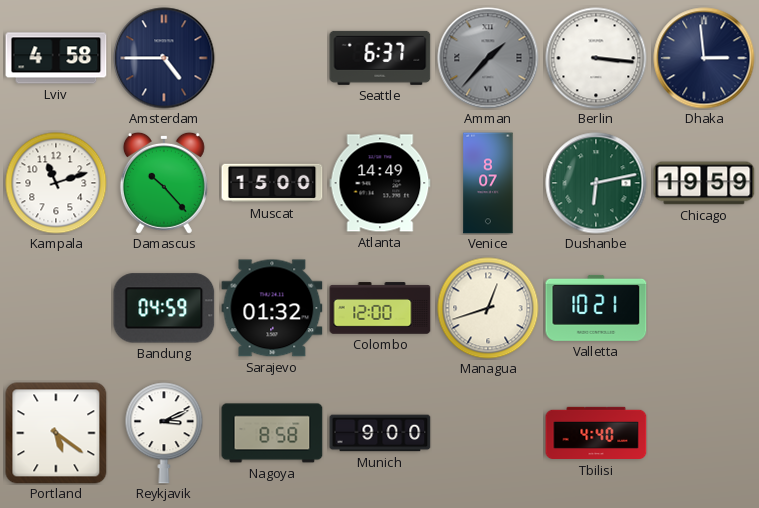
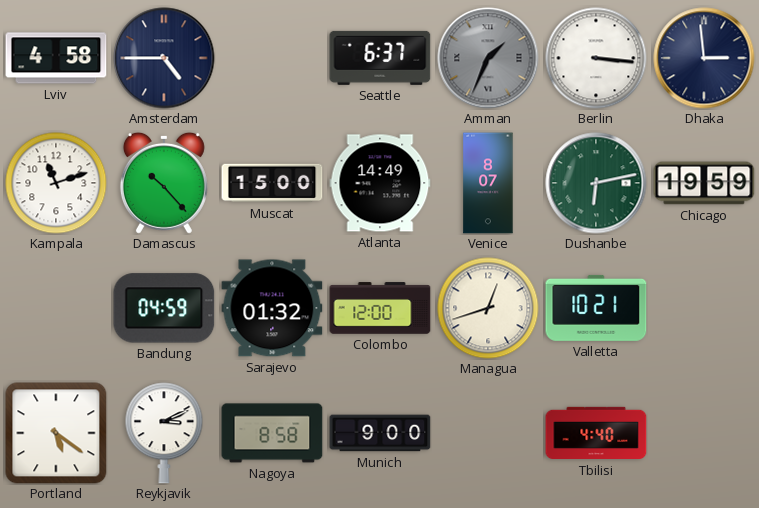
Amman: 1:37 -> 1:34 (488, 58)
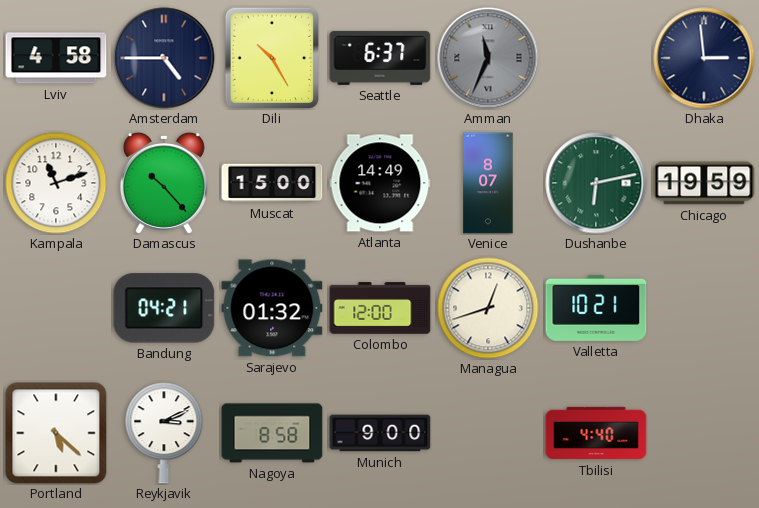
Dili: none -> 10:25 (272, 58)
Amman: 1:34 -> 11:34 (488, 58)
Berlin: 3:16 -> none (596, 58)
Bandung: 04:59 -> 04:21 (164, 308)
Portland: 5:21 -> 5:22 (56, 433)
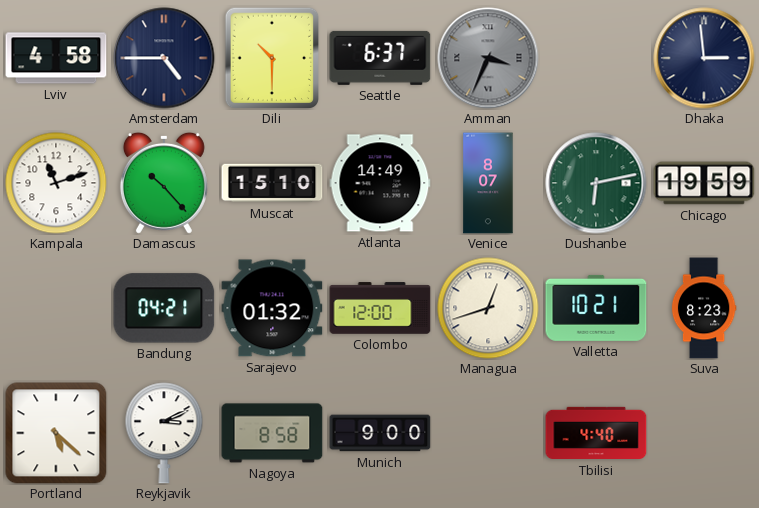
Dili: 10:25 -> 10:30 (272, 58)
Amman: 11:34 -> 3:34 (488, 58)
Muscat: 15:00 -> 15:10 (272, 183)
Suva: none -> 8:23 (704, 308)
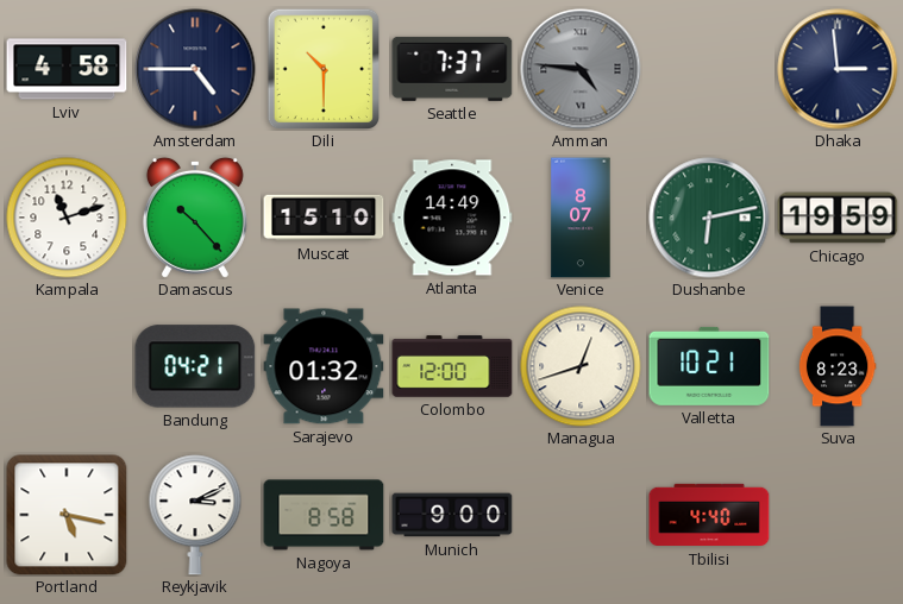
Seattle: 6:37 -> 7:37 (452, 69)
Amman: 3:34 -> 4:46 (581, 69)
Portland: 5:22 -> 5:17 (67, 515)
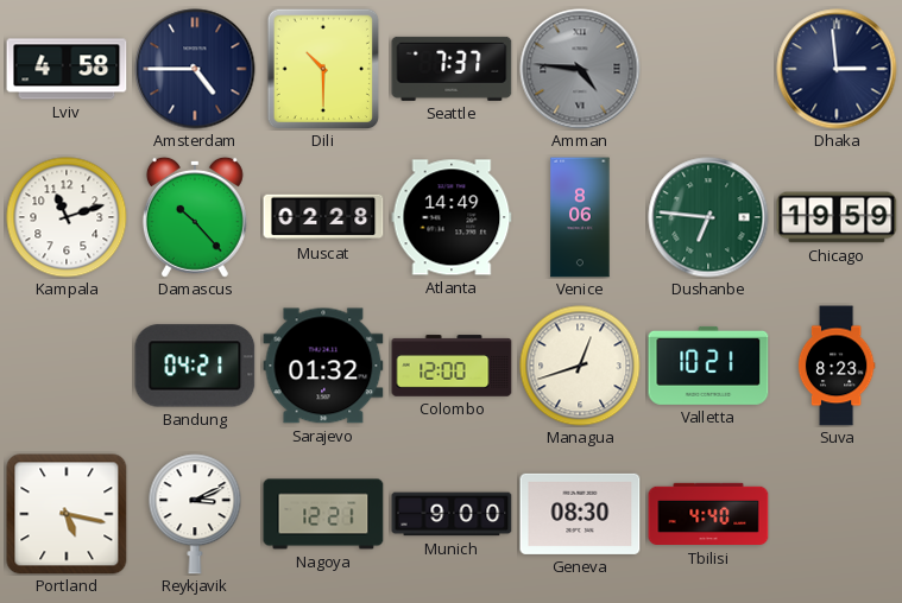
Muscat: 15:10 -> 02:28 (323, 217)
Venice: 8:07 -> 8:06 (580, 217)
Dushanbe: 6:13 -> 6:46 (708, 217)
Nagoya: 8:58 -> 12:21 (323, 514)
Geneva: none -> 08:30 (580, 514)
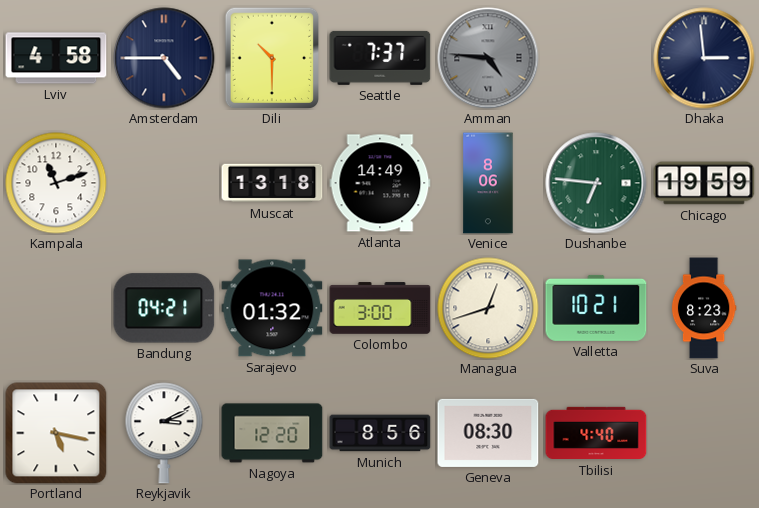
Damascus: 10:23 -> none (195, 217)
Muscat: 02:28 -> 13:18 (272, 183)
Colombo: 12:00 -> 3:00 (380, 308)
Nagoya: 12:21 -> 12:20 (272, 433)
Munich: 9:00 -> 8:56 (380, 433)
